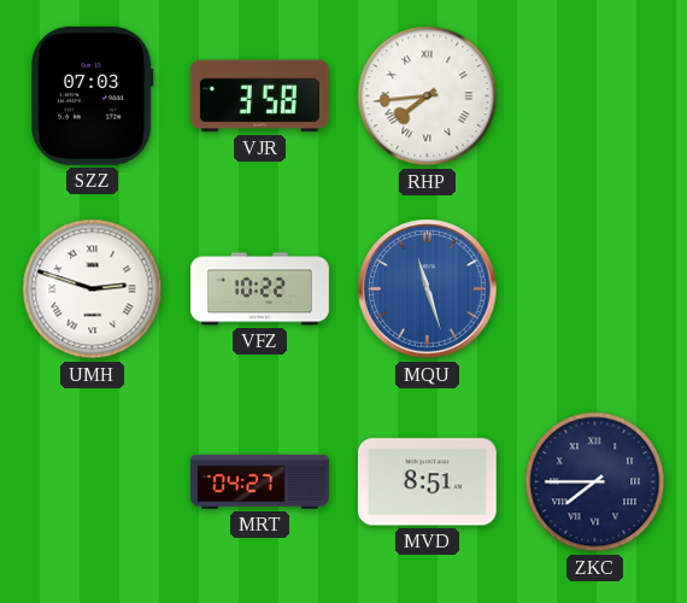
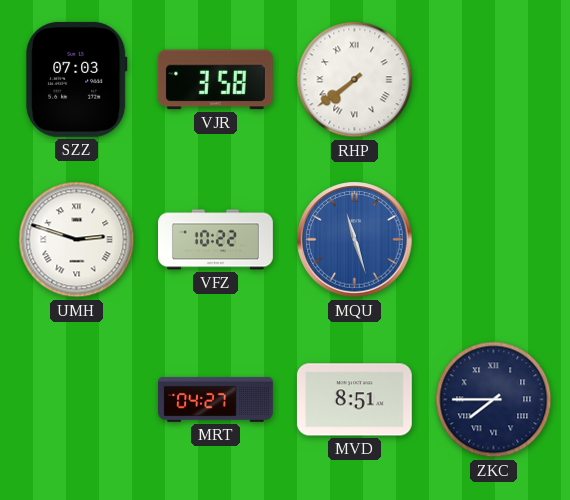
RHP: 7:44 -> 7:39 (355, 80)
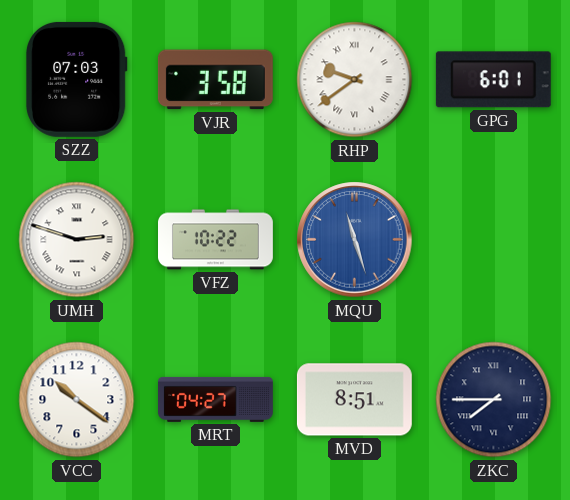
RHP: 7:39 -> 9:39 (355, 80)
GPG: none -> 6:01 (493, 80)
VCC: none -> 10:21 (77, 400)
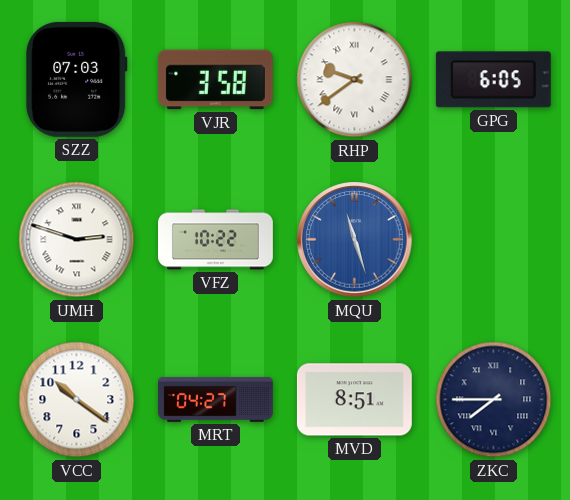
GPG: 6:01 -> 6:05 (493, 80)
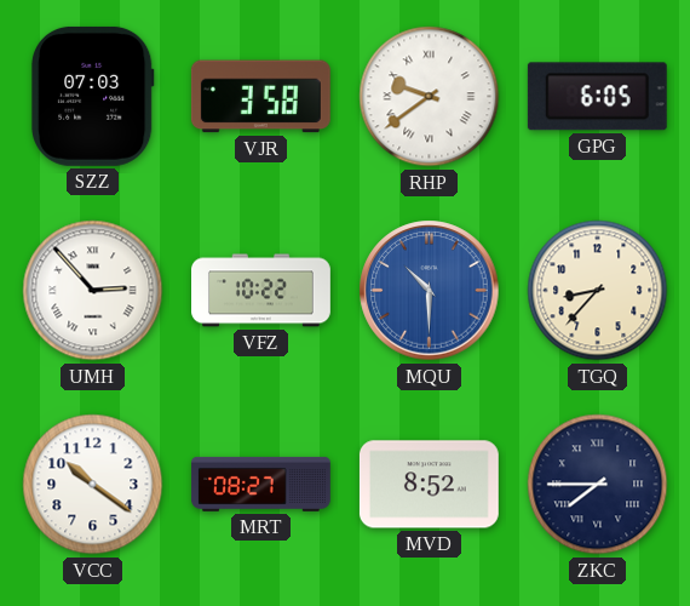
UMH: 2:48 -> 2:53 (93, 291)
MQU: 11:27 -> 10:30 (430, 291)
TGQ: none -> 8:37 (598, 291)
MRT: 04:27 -> 08:27 (261, 484)
MVD: 8:51 -> 8:52 (429, 485)
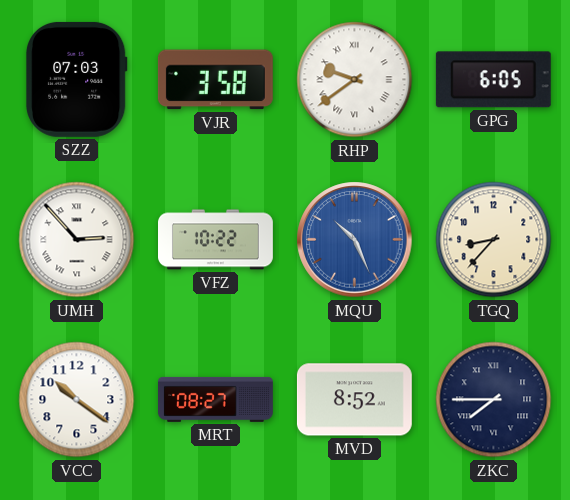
MQU: 10:30 -> 10:26 (355, 240)
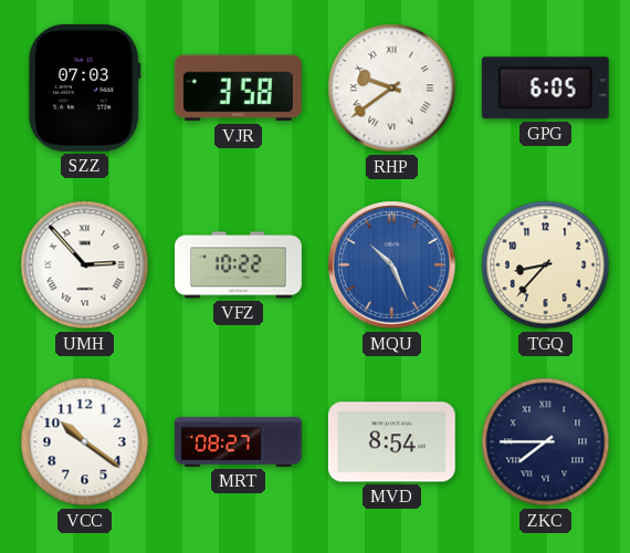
MVD: 8:52 -> 8:54 (391, 442)
